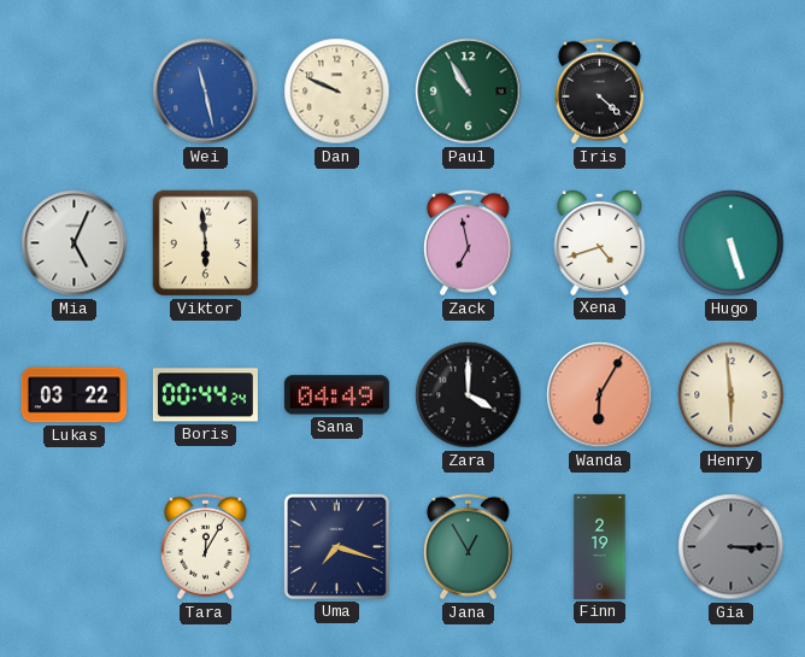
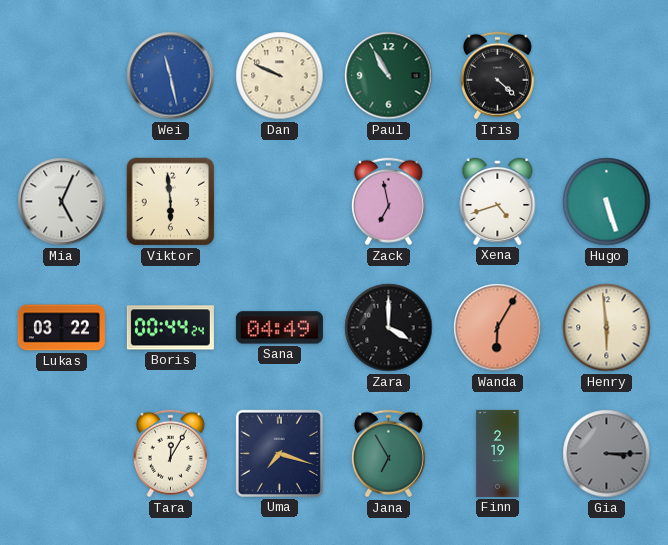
Jana: 12:55 -> 6:55 (388, 454)
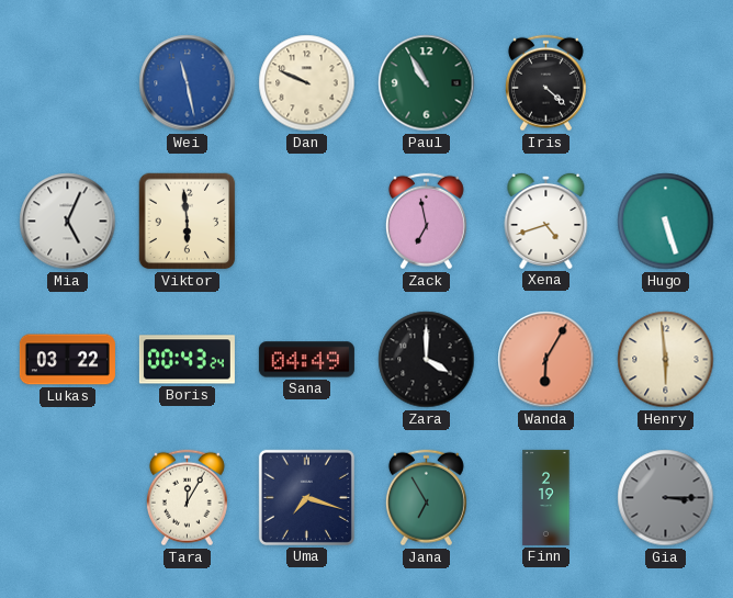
Boris: 00:44 -> 00:43 (187, 360)
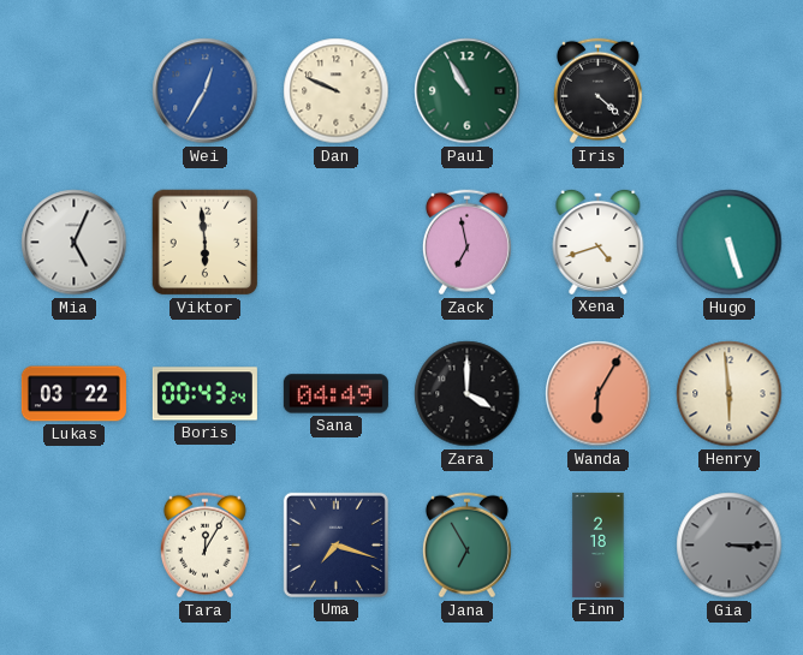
Wei: 11:28 -> 12:35 (206, 91)
Finn: 2:19 -> 2:18 (599, 544)
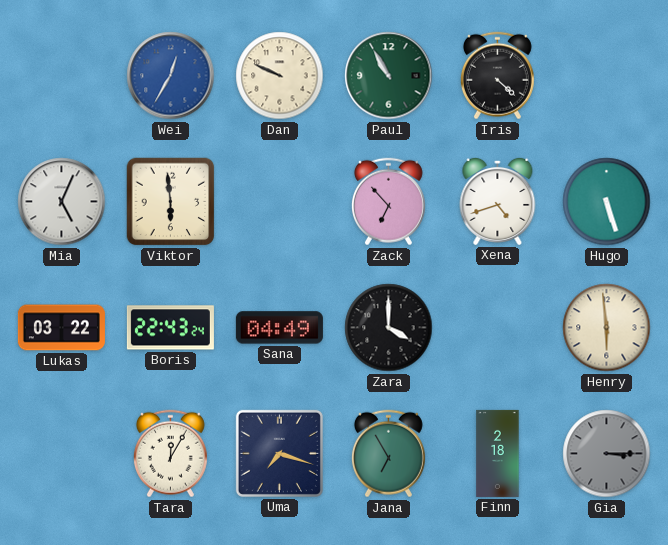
Zack: 6:58 -> 6:53 (388, 202)
Boris: 00:43 -> 22:43 (170, 328)
Wanda: 6:05 -> none (599, 394)
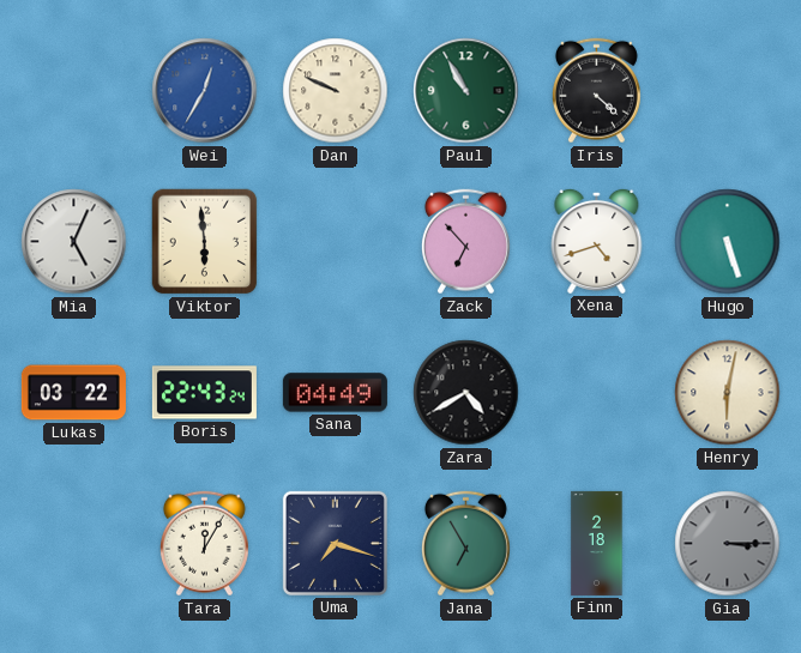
Zara: 4:00 -> 4:40 (466, 393)
Henry: 5:59 -> 6:02 (728, 393)
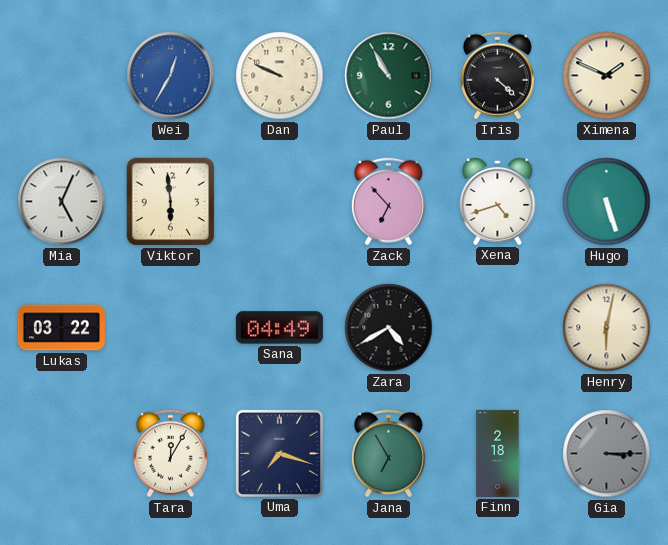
Ximena: none -> 1:49 (607, 76)
Boris: 22:43 -> none (204, 393)
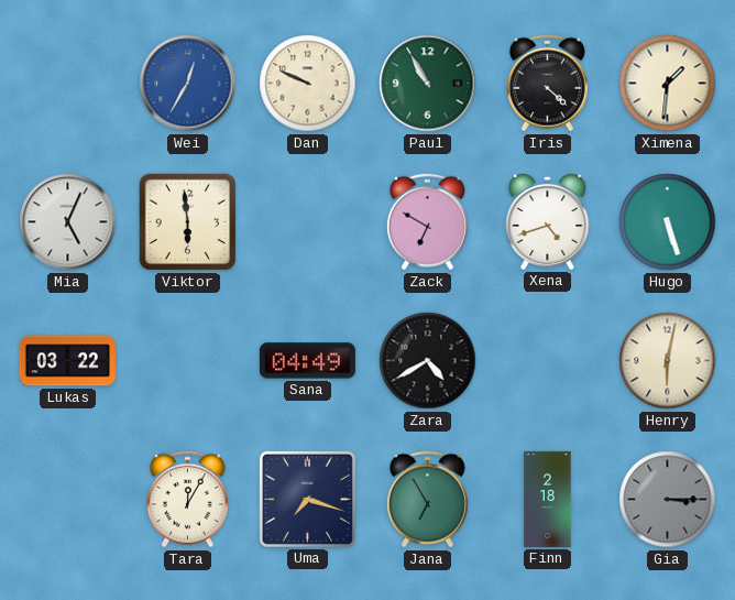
Ximena: 1:49 -> 1:31 (668, 84)
Zack: 6:53 -> 6:50 (427, 222)
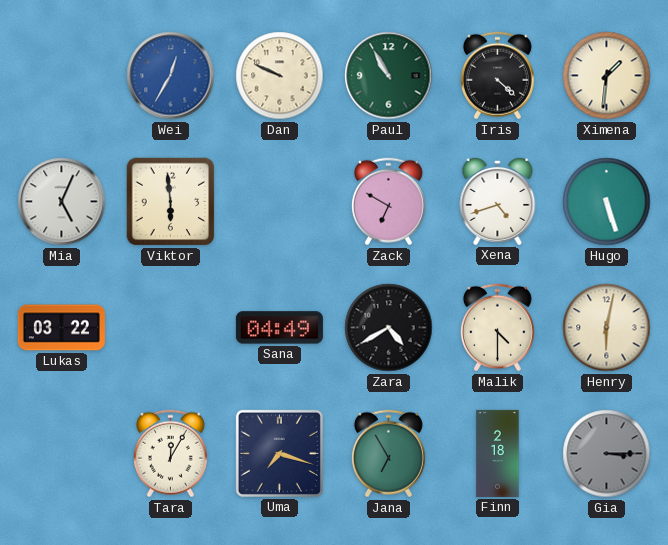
Malik: none -> 4:30 (497, 328)
